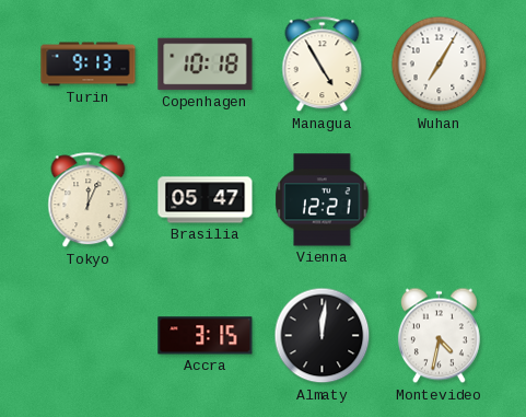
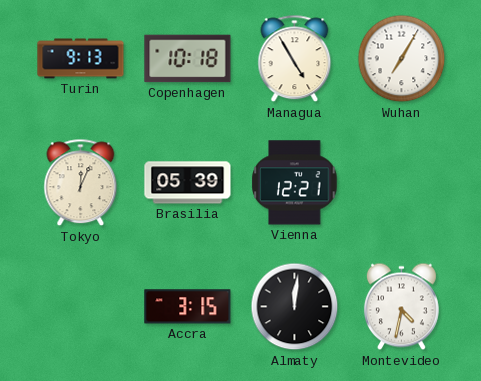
Brasilia: 05:47 -> 05:39 (188, 183)
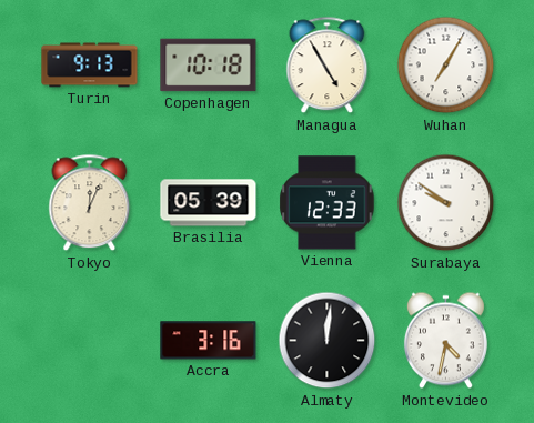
Vienna: 12:21 -> 12:33 (328, 203)
Surabaya: none -> 9:51 (446, 203)
Accra: 3:15 -> 3:16 (209, 341)
